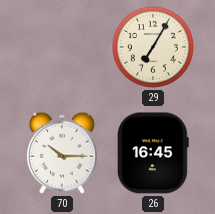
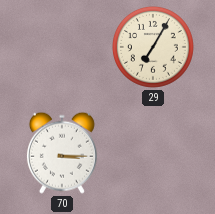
70: 10:15 -> 3:15 (62, 153)
26: 16:45 -> none (153, 153)
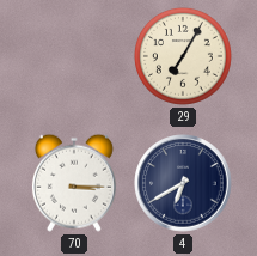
4: none -> 6:40 (183, 183)
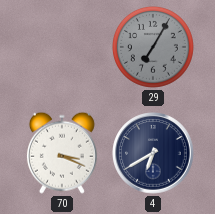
29 dial: cream -> grey (153, 47)
70: 3:15 -> 3:19 (62, 153)
